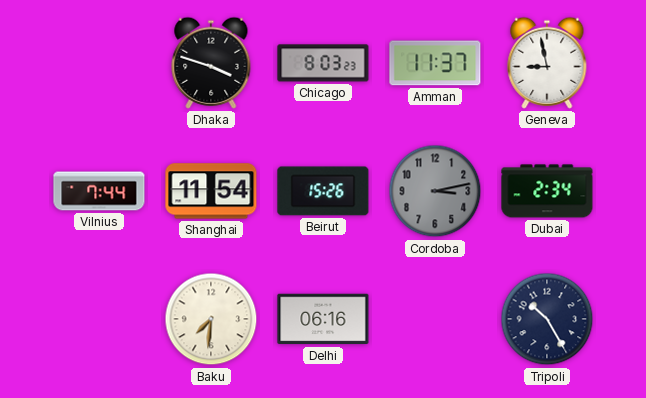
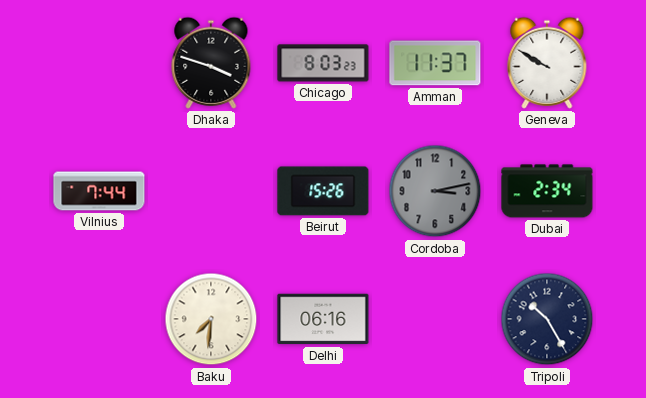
Geneva: 8:58 -> 9:50 (547, 63)
Shanghai: 11:54 -> none (211, 191)
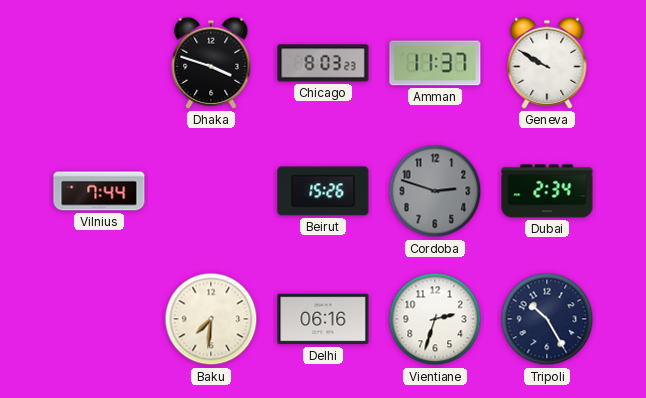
Cordoba: 3:13 -> 2:48 (435, 191)
Vientiane: none -> 2:33 (435, 319)
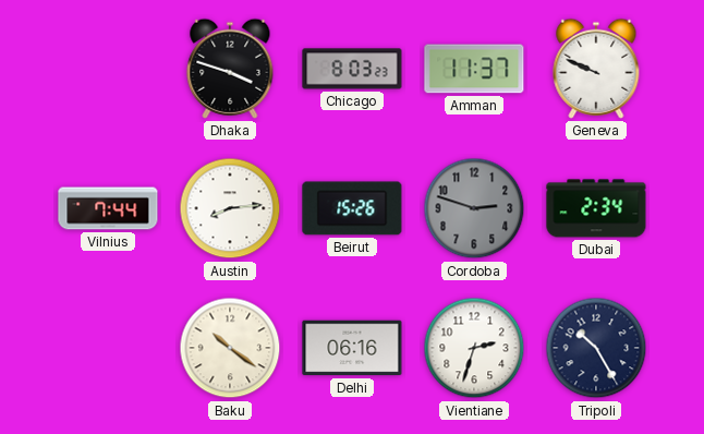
Geneva: 9:50 -> 9:49 (596, 69)
Austin: none -> 8:14 (230, 208)
Baku: 7:31 -> 10:21 (230, 348)
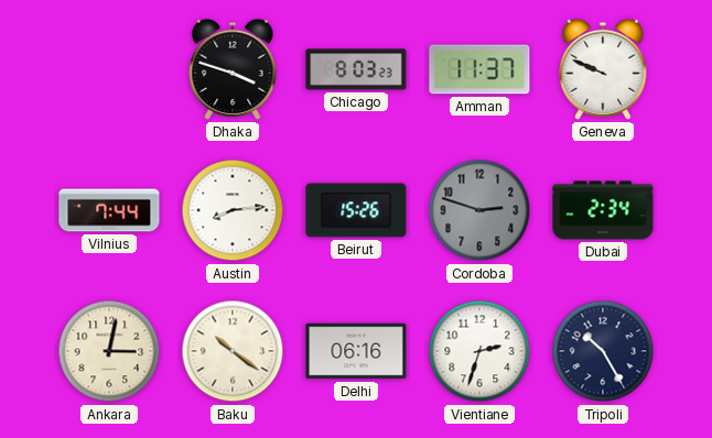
Ankara: none -> 3:02 (109, 351)
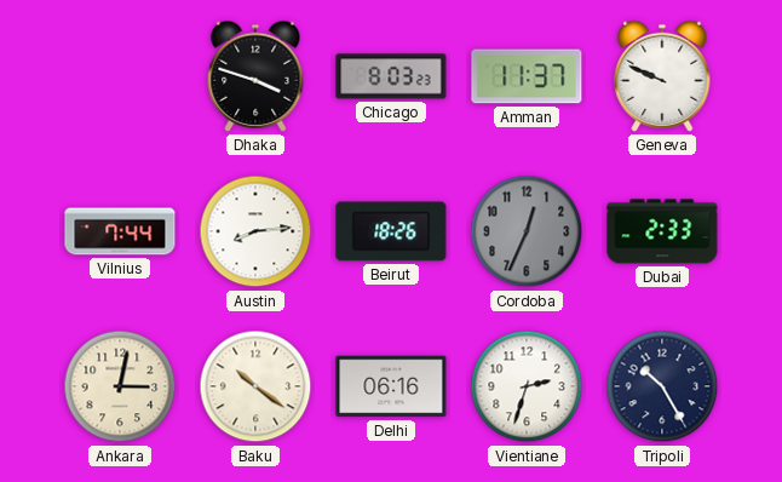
Beirut: 15:26 -> 18:26 (391, 231)
Cordoba: 2:48 -> 12:34 (527, 231)
Dubai: 2:34 -> 2:33 (662, 231)
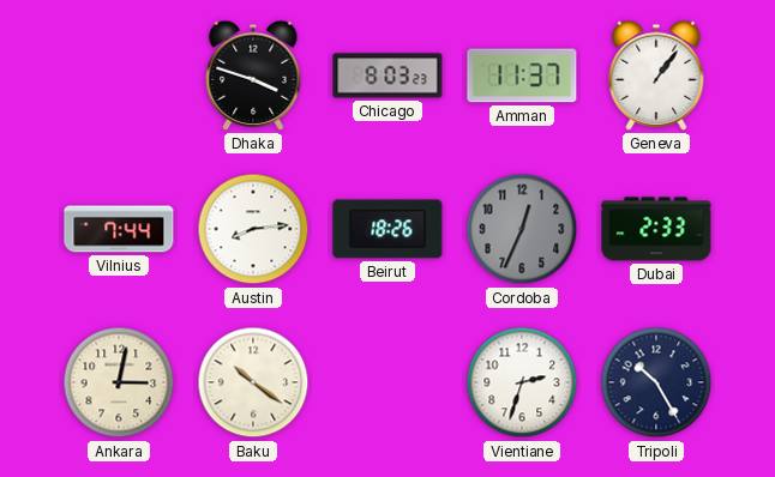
Geneva: 9:49 -> 1:06 (656, 76)
Delhi: 06:16 -> none (391, 386)
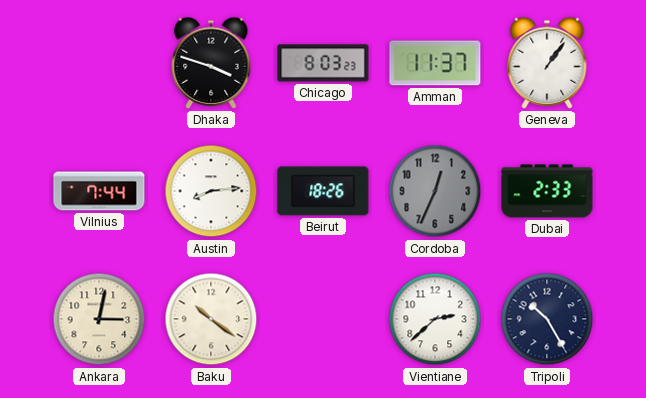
Vientiane: 2:33 -> 2:38 (435, 319)
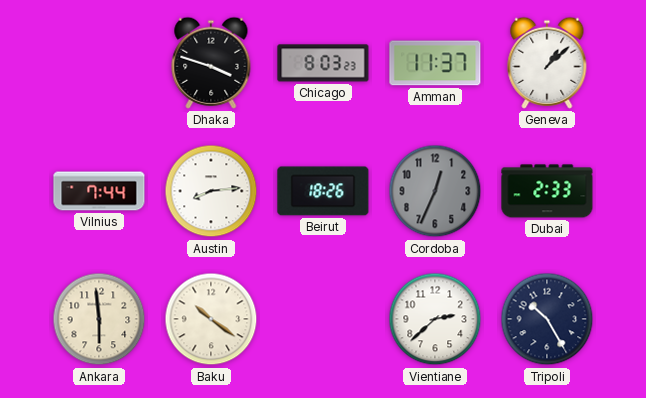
Geneva: 1:06 -> 1:08 (547, 63)
Ankara: 3:02 -> 5:59 (99, 319)
